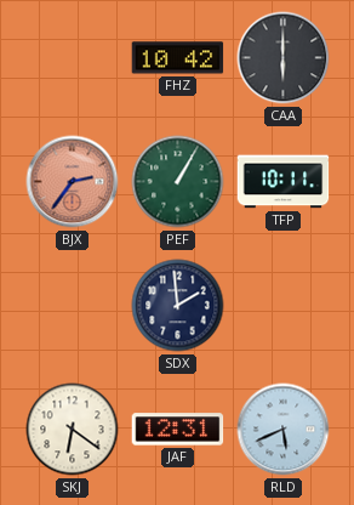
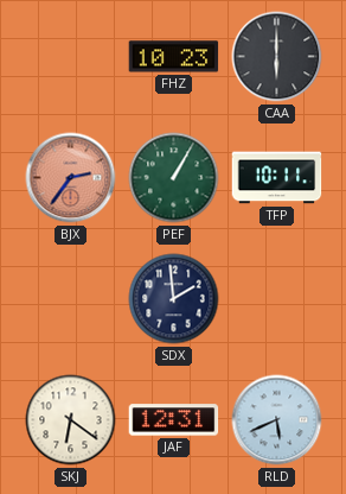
FHZ: 10:42 -> 10:23 (174, 57)
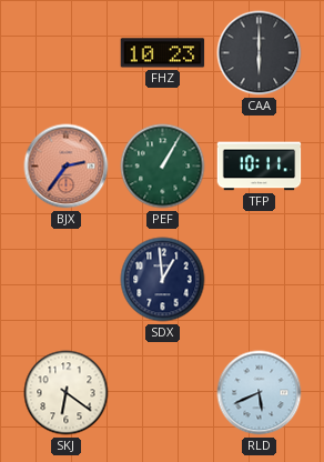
SDX: 1:59 -> 12:59 (163, 280)
JAF: 12:31 -> none (174, 420)
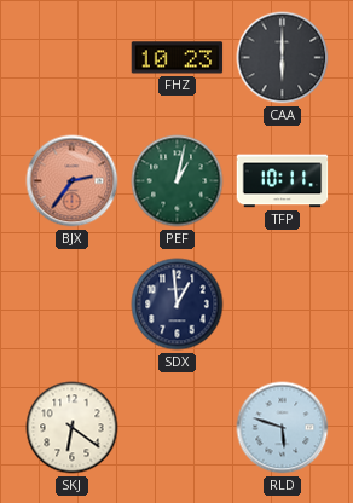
PEF: 1:05 -> 1:02 (178, 181)
RLD: 5:41 -> 5:48 (283, 428)
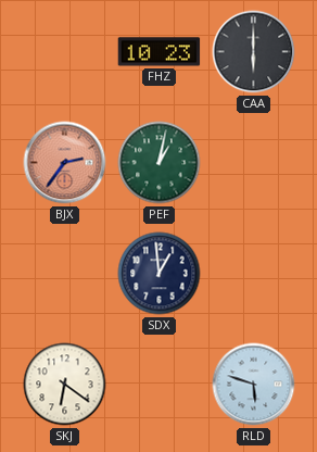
TFP: 10:11 -> none (283, 181)
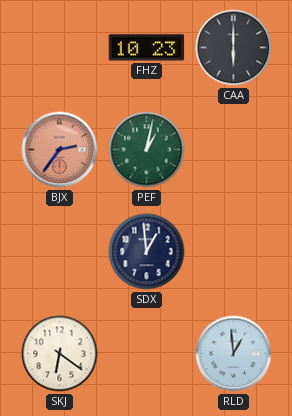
RLD: 5:48 -> 12:59 (234, 354)
